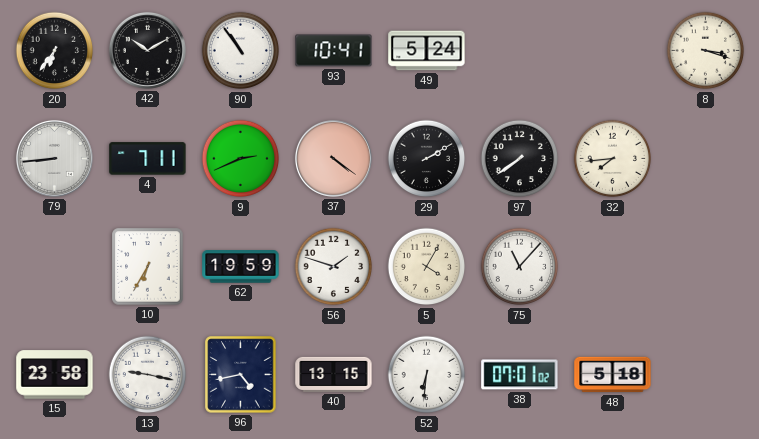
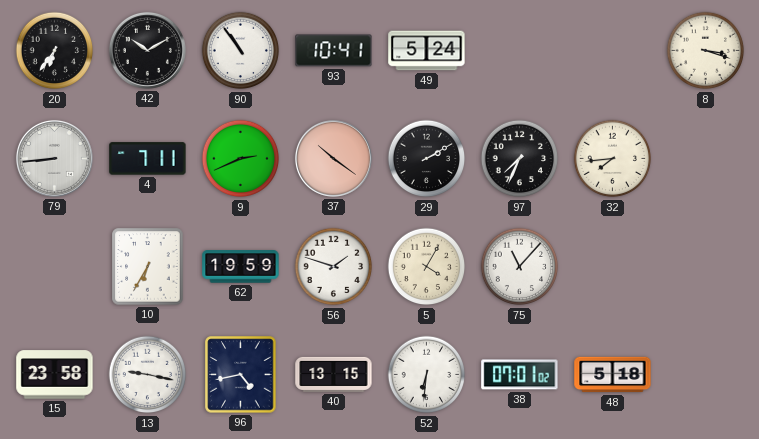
37: 4:21 -> 10:21 (333, 158)
97: 7:39 -> 7:34 (520, 159)
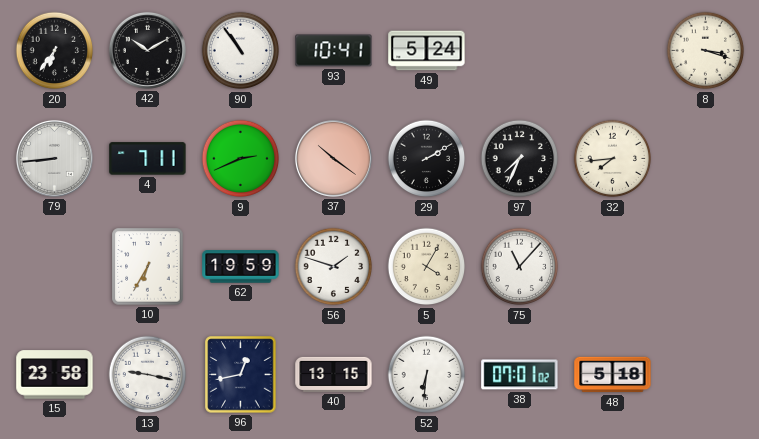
96: 4:43 -> 12:43 (241, 375)
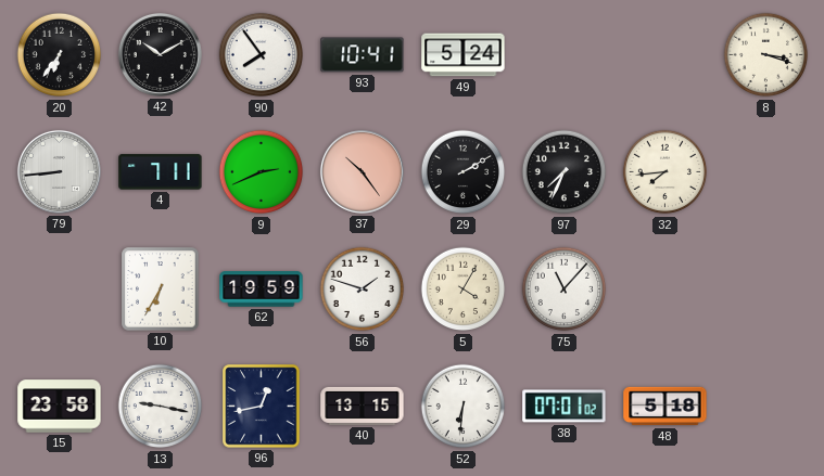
90: 10:54 -> 7:54 (262, 55)
37: 10:21 -> 10:24 (362, 171)
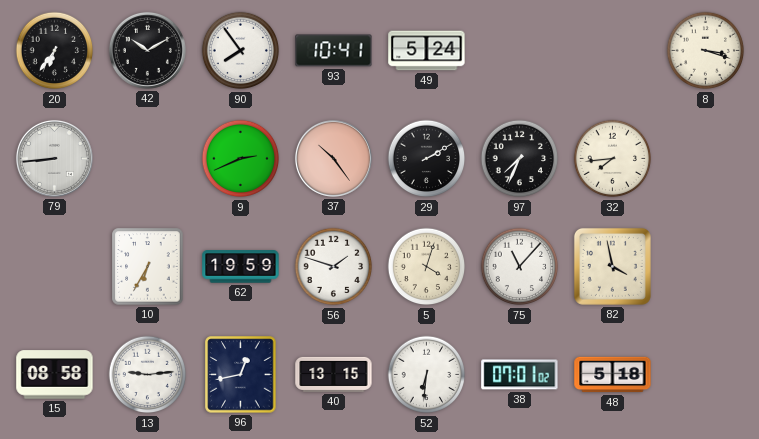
4: 7:11 -> none (161, 172)
5: 4:05 -> 4:03 (427, 267)
82: none -> 3:58 (612, 266)
15: 23:58 -> 08:58 (55, 375)
13: 9:17 -> 9:14 (148, 375)
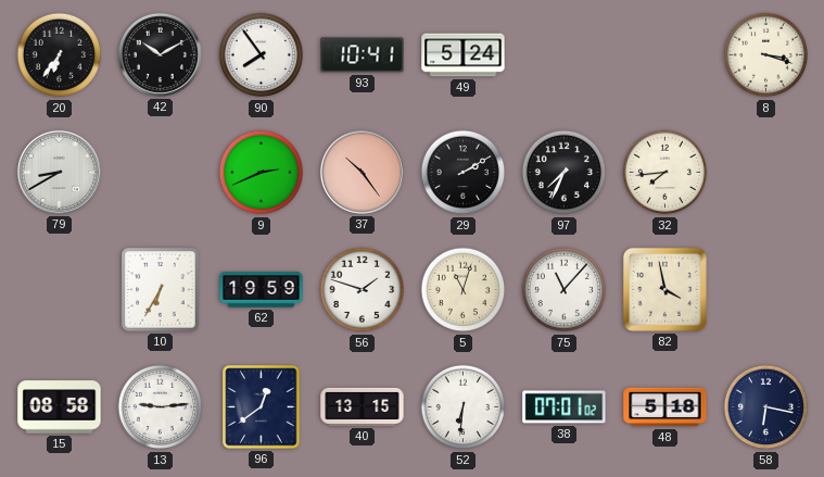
79: 8:44 -> 8:40 (59, 172)
5: 4:03 -> 11:03 (464, 290)
96: 12:43 -> 12:39 (262, 407)
58: none -> 6:17 (766, 407)
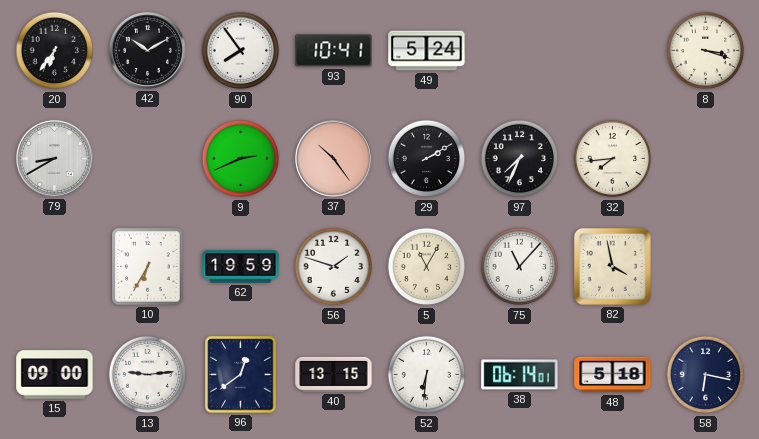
5: 11:03 -> 11:05 (427, 267)
15: 08:58 -> 09:00 (55, 375)
38: 07:01 -> 06:14 (520, 375)
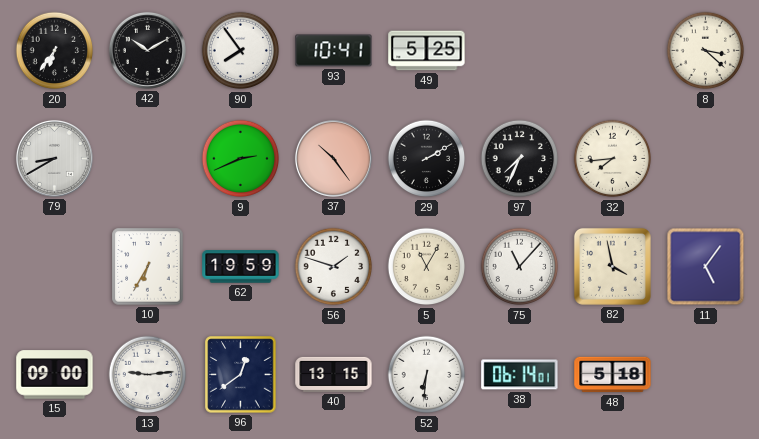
49: 5:24 -> 5:25 (427, 51)
8: 3:18 -> 3:22 (706, 51)
11: none -> 5:06 (706, 267)
58: 6:17 -> none (706, 375)
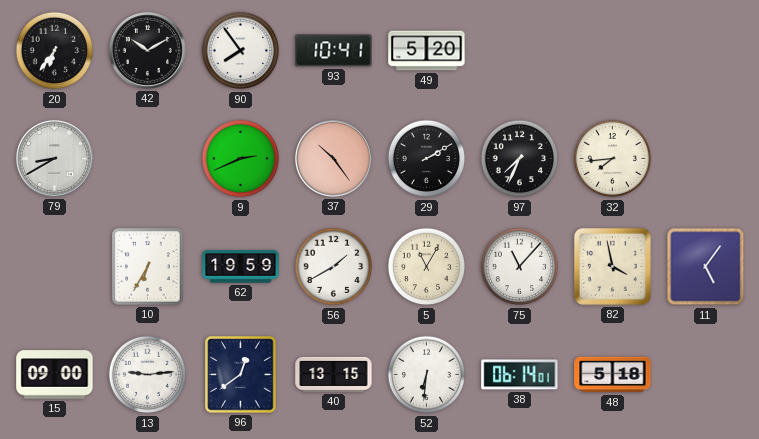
49: 5:25 -> 5:20 (427, 51)
8: 3:22 -> none (706, 51)
56: 1:48 -> 1:40 (334, 267)
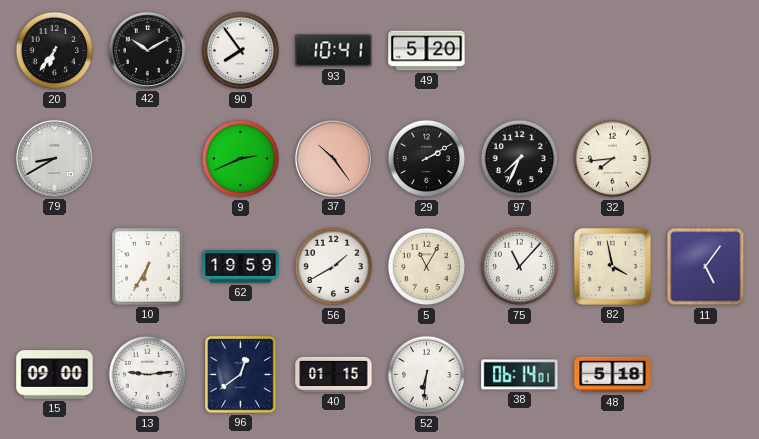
40: 13:15 -> 01:15 (334, 374)
